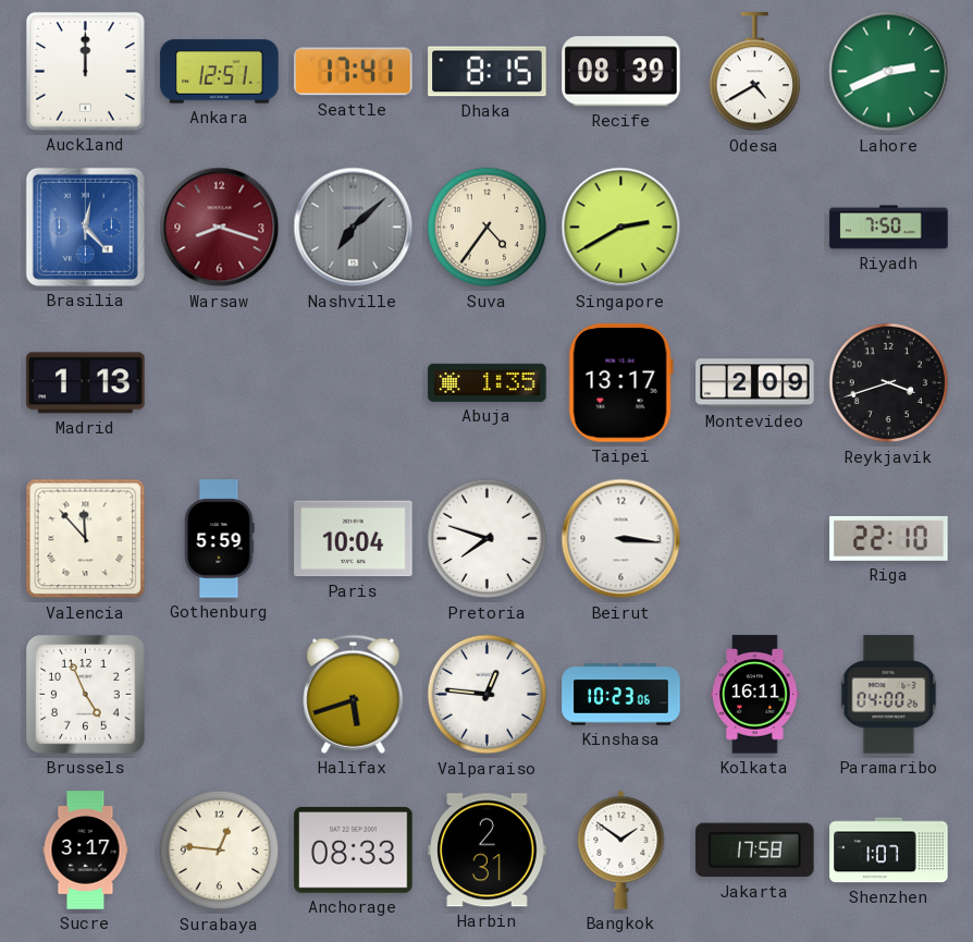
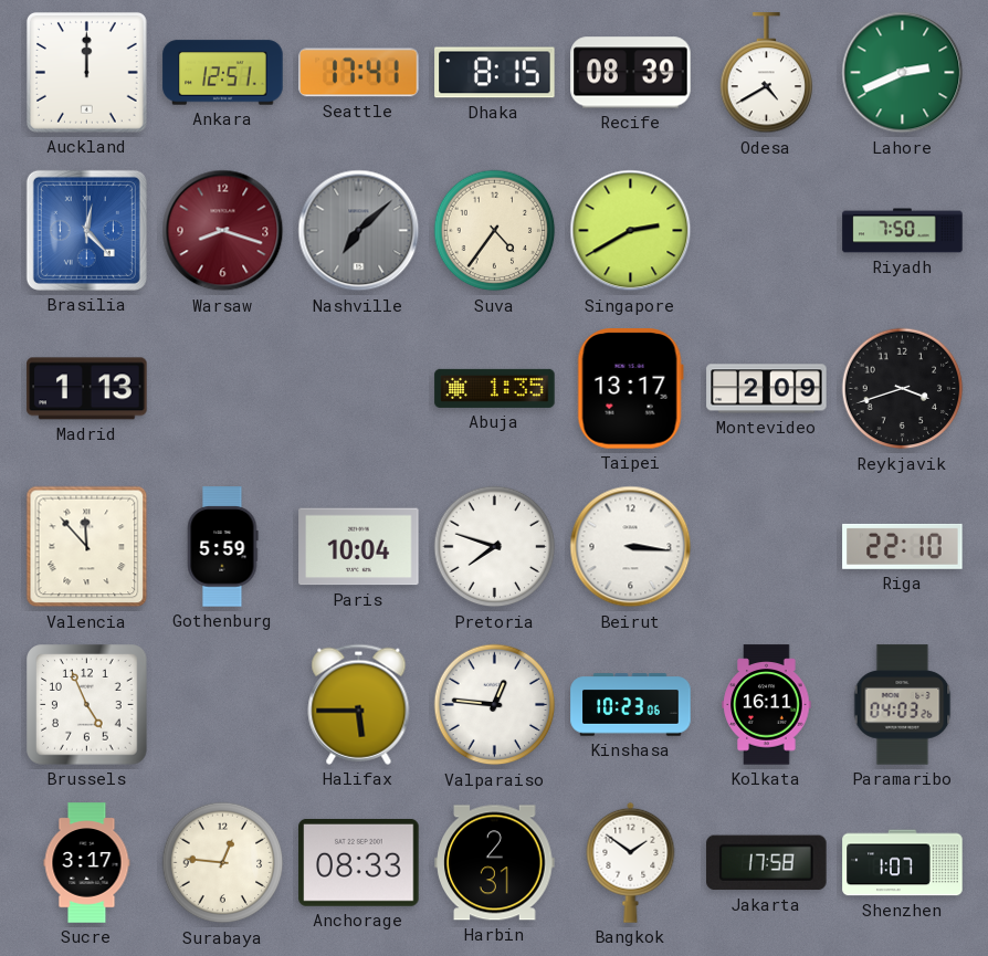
Halifax: 5:42 -> 5:45 (359, 704)
Paramaribo: 04:00 -> 04:03 (903, 705)
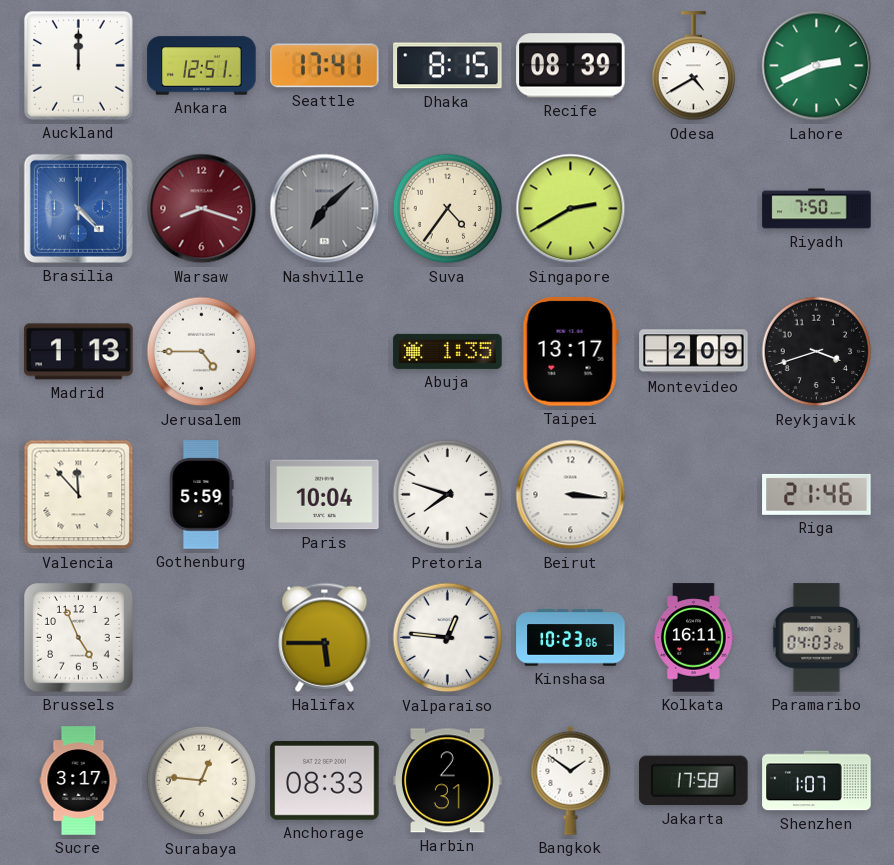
Brasilia: 12:23 -> 4:23 (78, 208)
Jerusalem: none -> 4:45 (202, 352)
Riga: 22:10 -> 21:46 (817, 494)
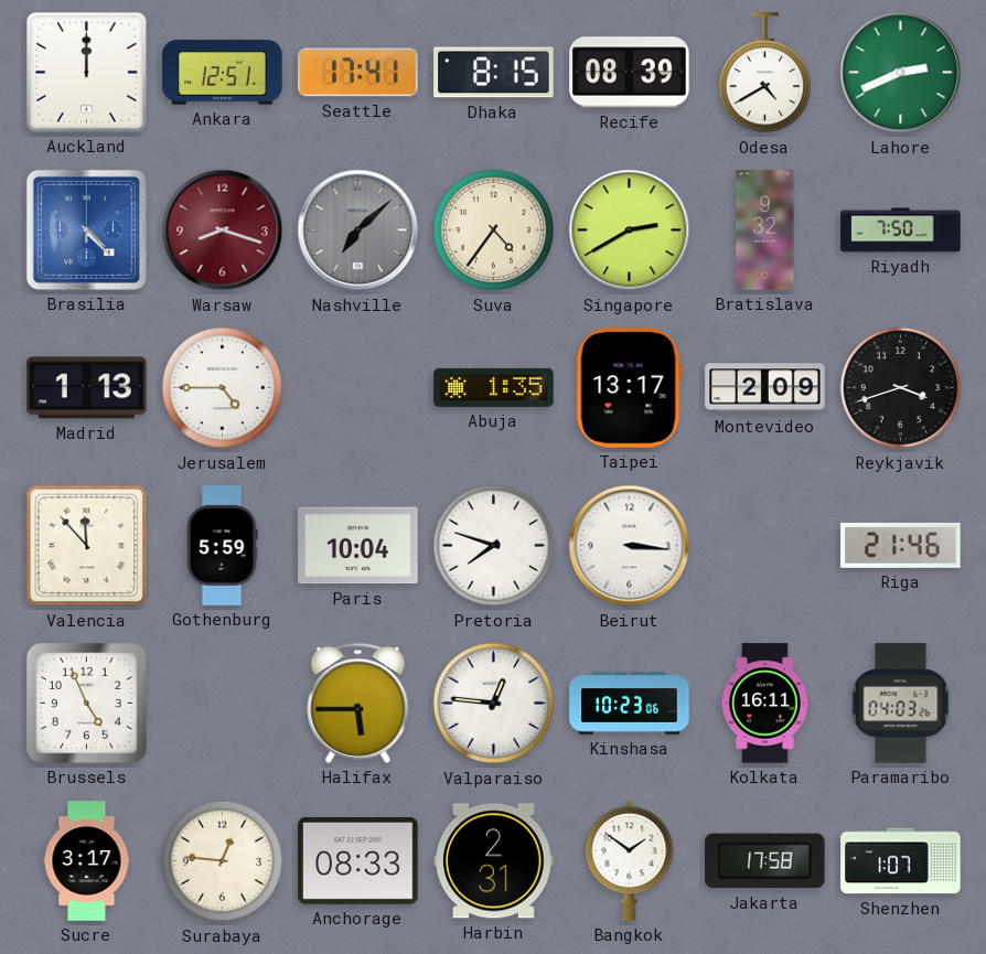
Bratislava: none -> 9:32 (765, 231)
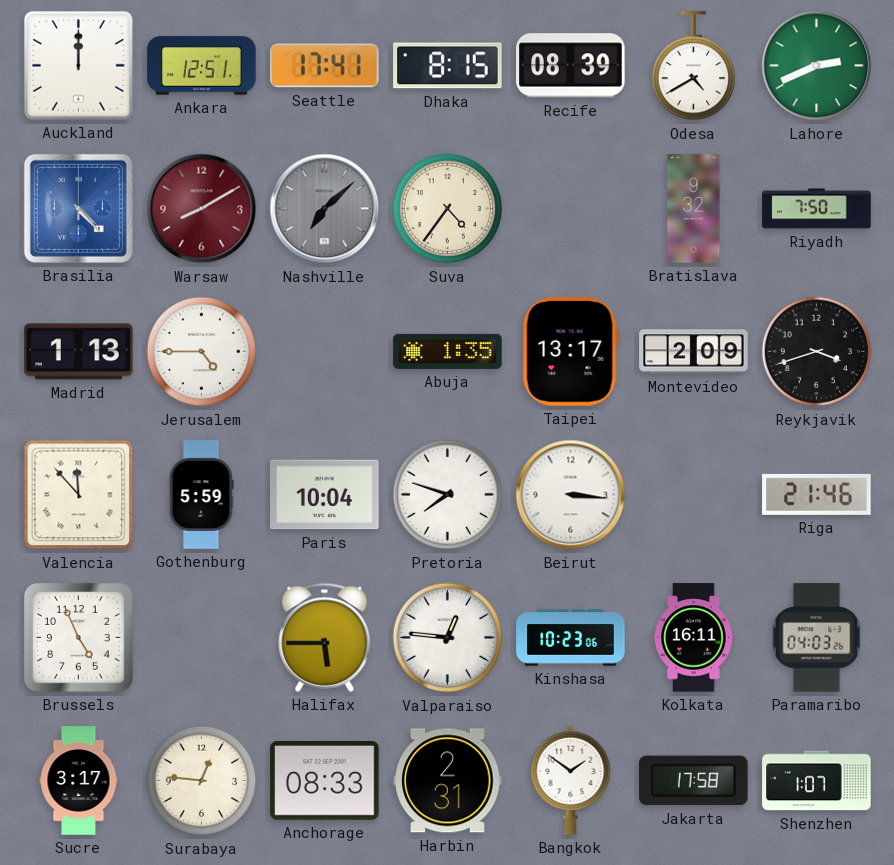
Warsaw: 8:18 -> 8:10 (202, 209)
Singapore: 2:40 -> none (630, 231)
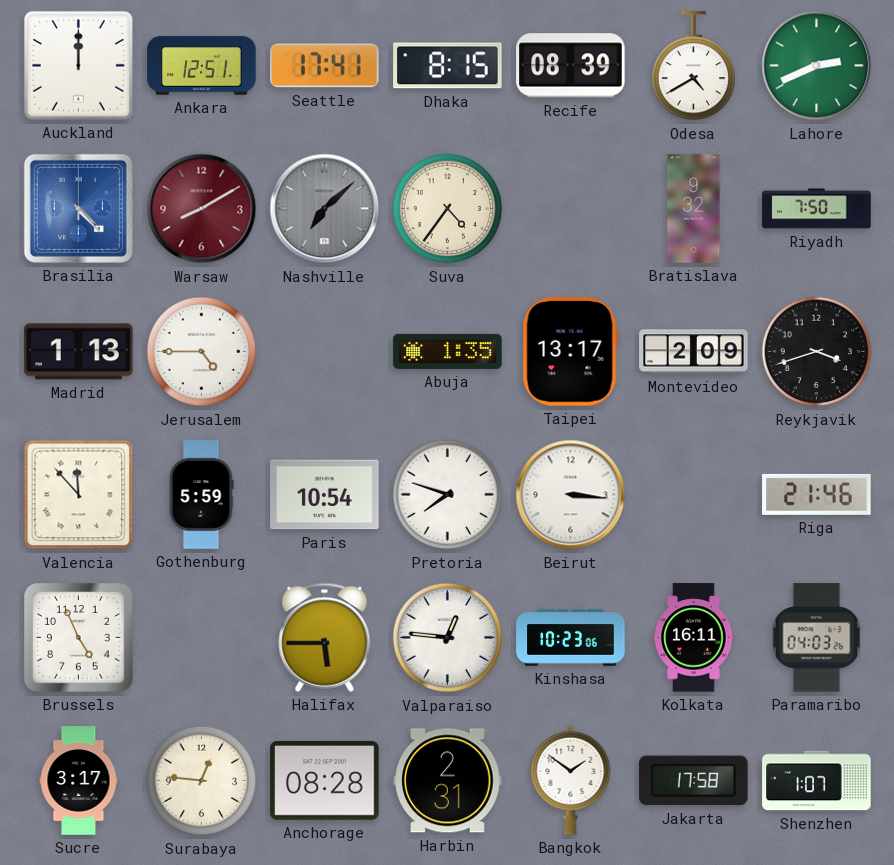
Paris: 10:04 -> 10:54 (325, 495)
Anchorage: 08:33 -> 08:28 (325, 780)
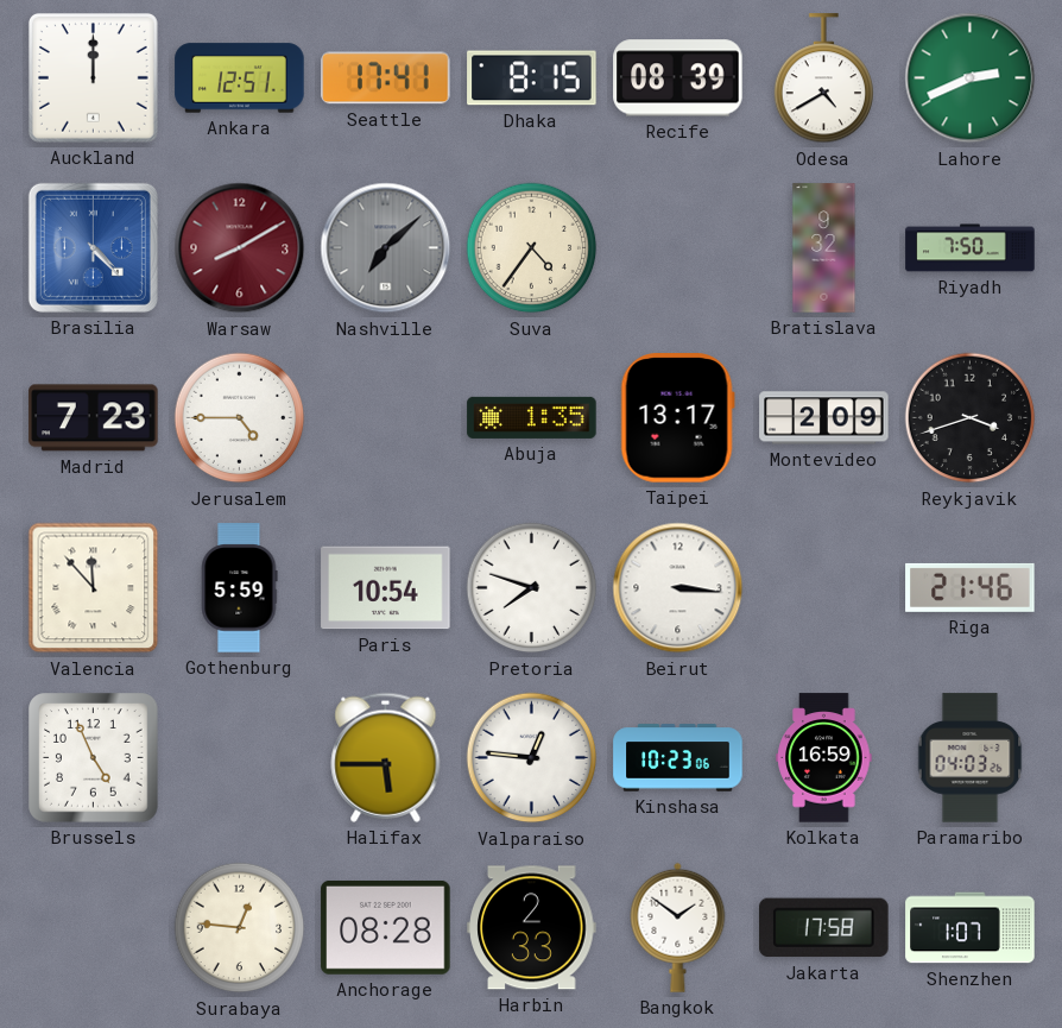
Madrid: 1:13 -> 7:23 (94, 418)
Kolkata: 16:11 -> 16:59 (824, 758)
Sucre: 3:17 -> none (79, 781)
Harbin: 2:31 -> 2:33 (532, 928)
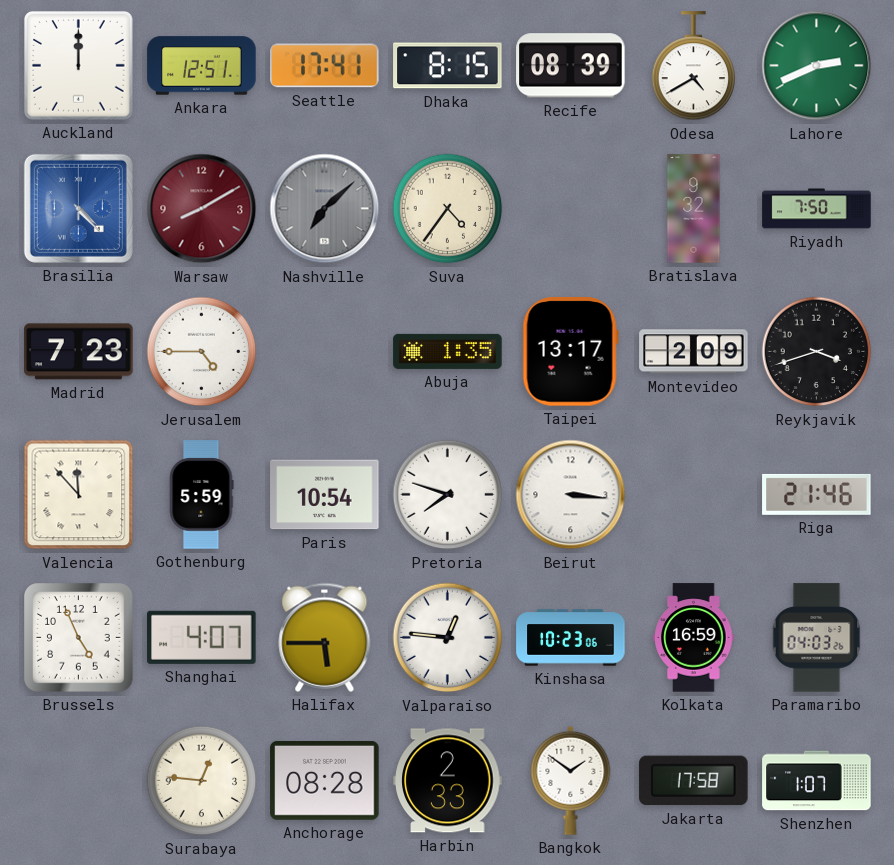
Shanghai: none -> 4:07 (202, 637)
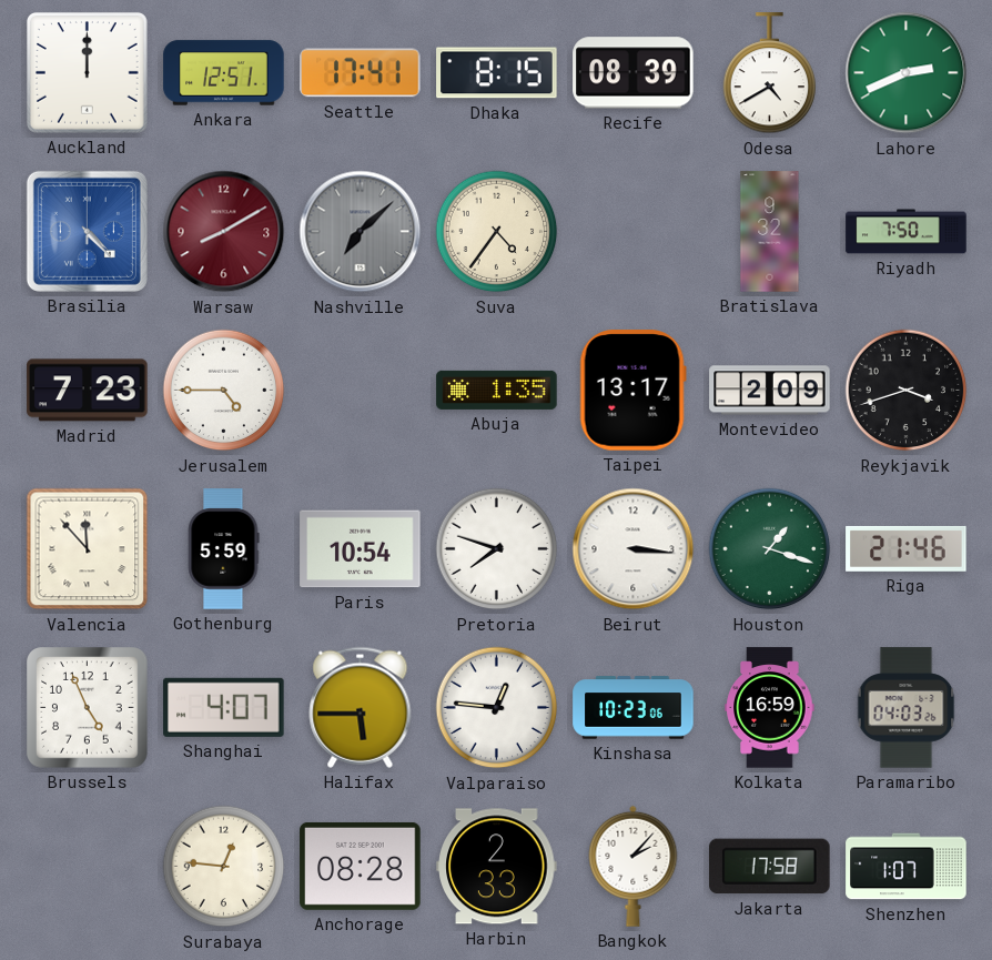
Houston: none -> 1:18 (770, 549)
Bangkok: 1:51 -> 2:07 (634, 866)
